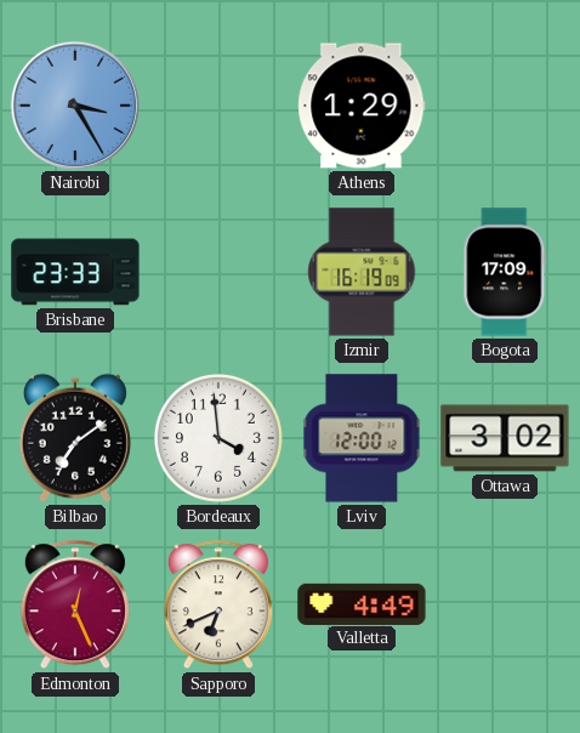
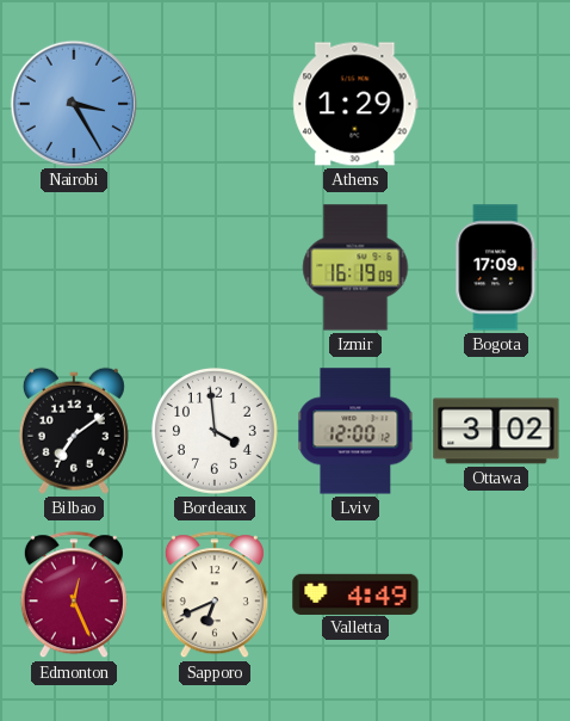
Brisbane: 23:33 -> none (75, 272)
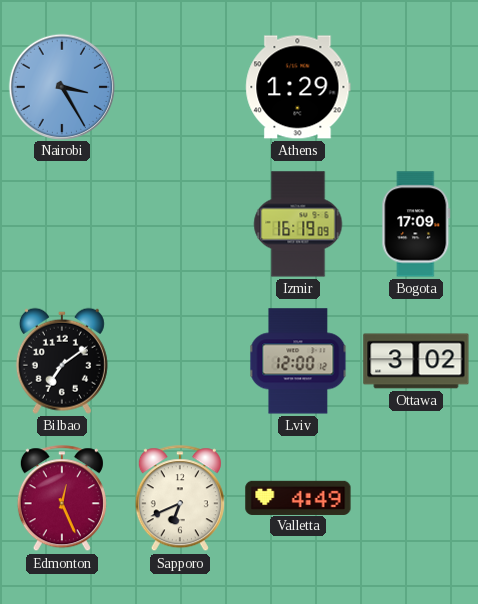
Bordeaux: 3:59 -> none (215, 431)
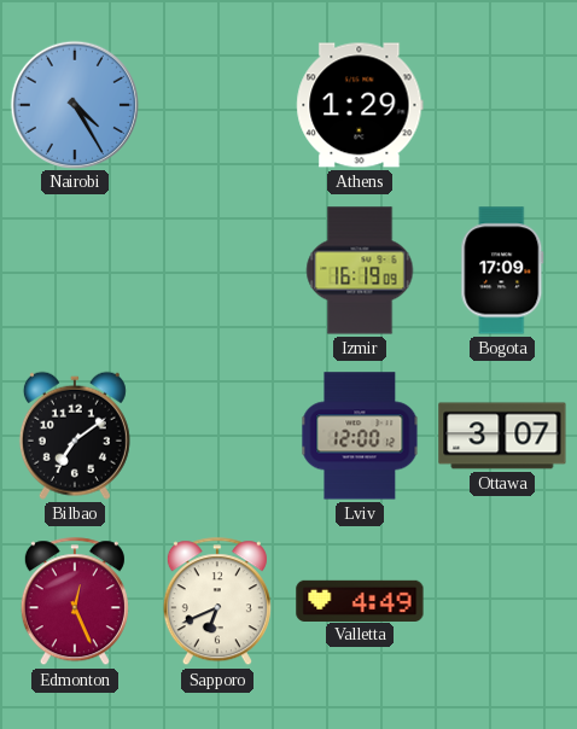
Nairobi: 3:25 -> 4:25 (74, 104)
Ottawa: 3:02 -> 3:07 (502, 436)
